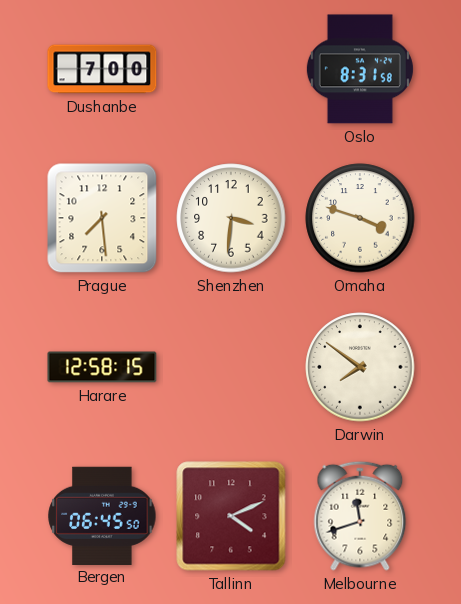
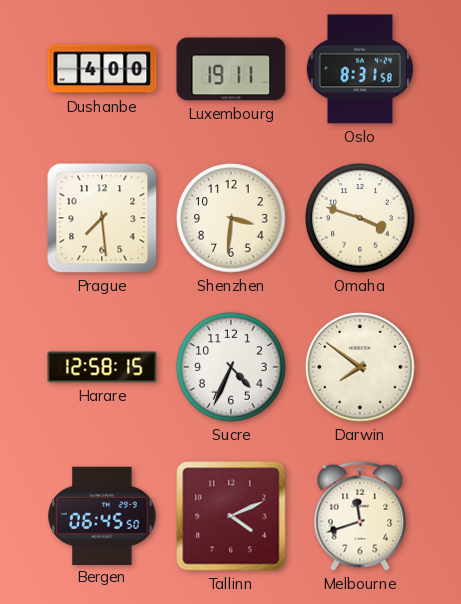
Dushanbe: 7:00 -> 4:00 (102, 69)
Luxembourg: none -> 19:11 (231, 69)
Sucre: none -> 4:34 (231, 367)
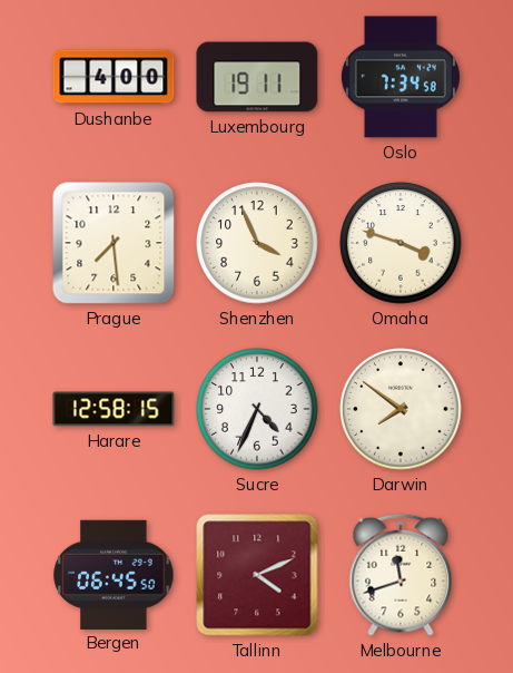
Oslo: 8:31 -> 7:34 (401, 77)
Shenzhen: 3:31 -> 3:56 (257, 243)
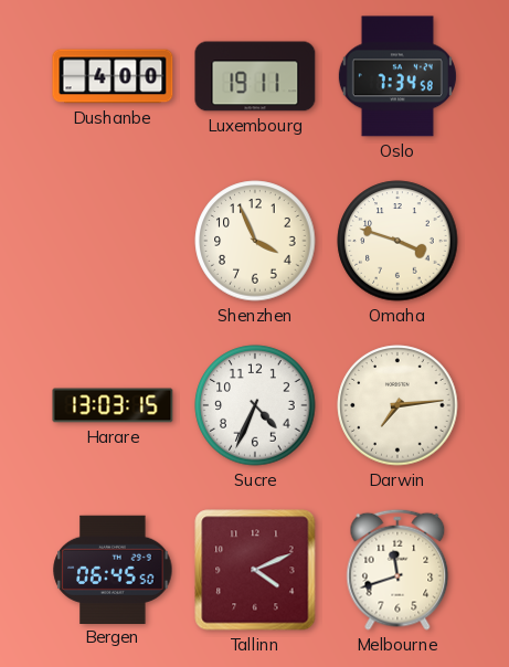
Prague: 7:29 -> none (114, 243)
Harare: 12:58 -> 13:03 (113, 405)
Darwin: 7:51 -> 7:14 (397, 405)
